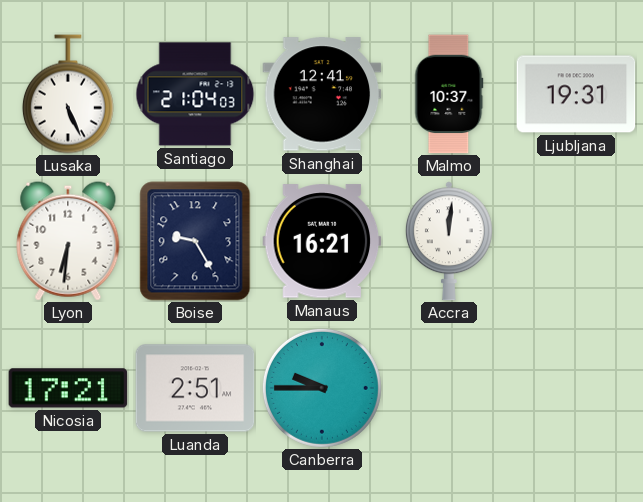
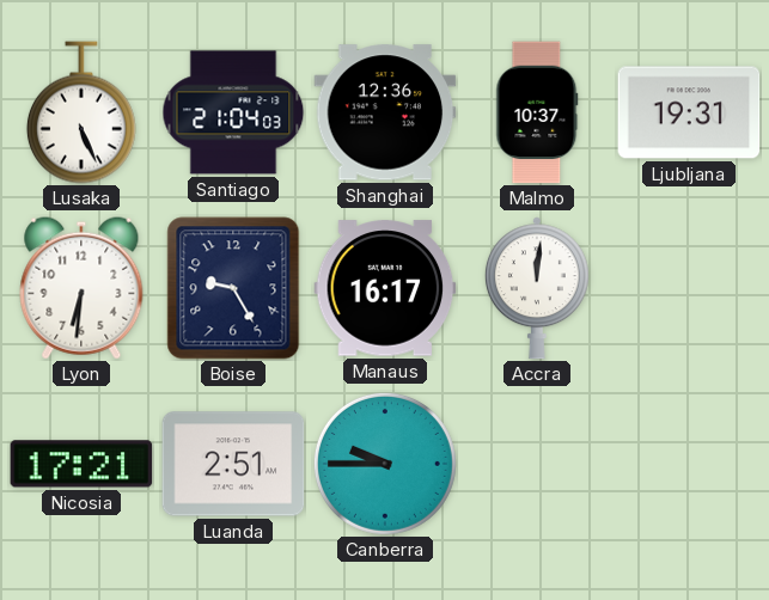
Shanghai: 12:41 -> 12:36 (385, 112)
Manaus: 16:21 -> 16:17 (385, 288)
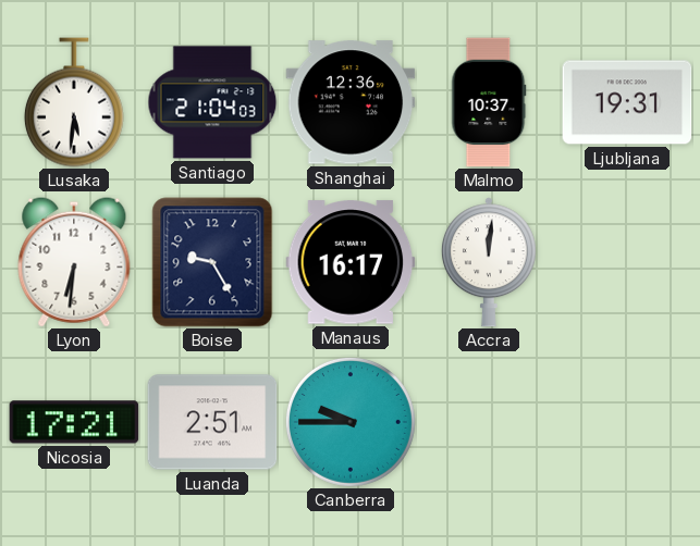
Lusaka: 5:26 -> 5:31 (74, 102)
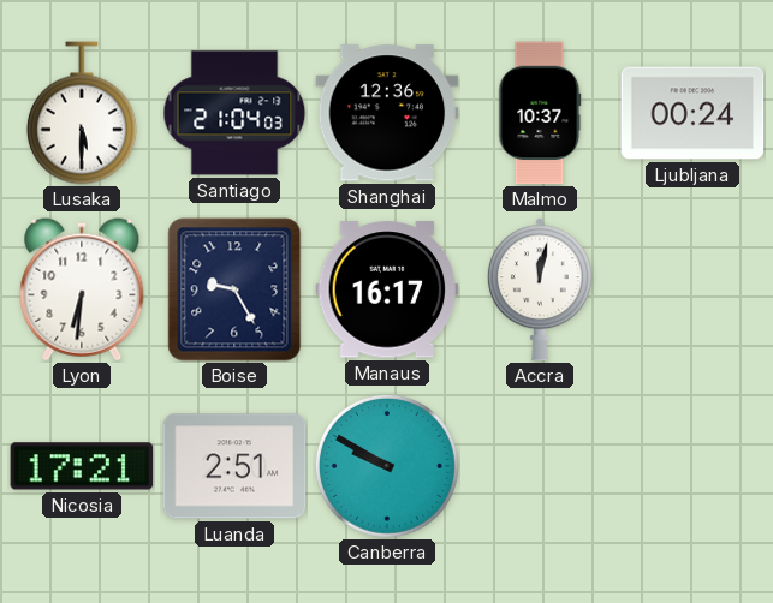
Lusaka: 5:31 -> 5:30 (82, 113)
Ljubljana: 19:31 -> 00:24 (692, 113)
Accra: 12:01 -> 12:02 (540, 289)
Canberra: 9:45 -> 9:50 (387, 466)
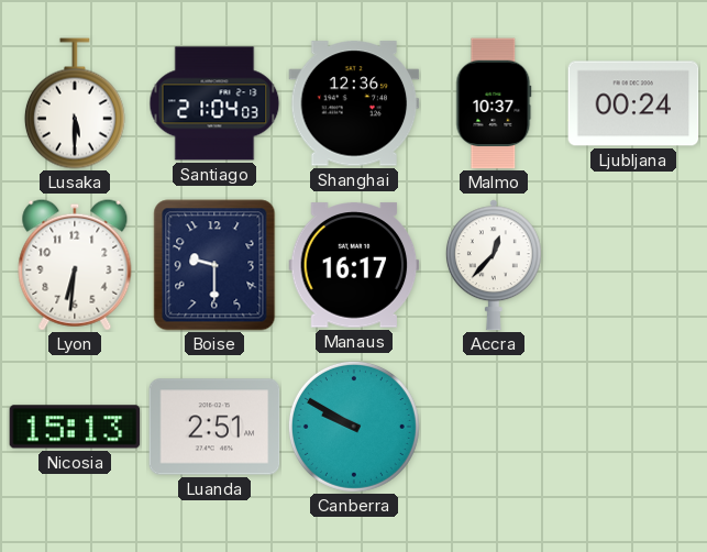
Boise: 9:25 -> 9:30 (214, 265)
Accra: 12:02 -> 12:37 (494, 265)
Nicosia: 17:21 -> 15:13 (75, 427)
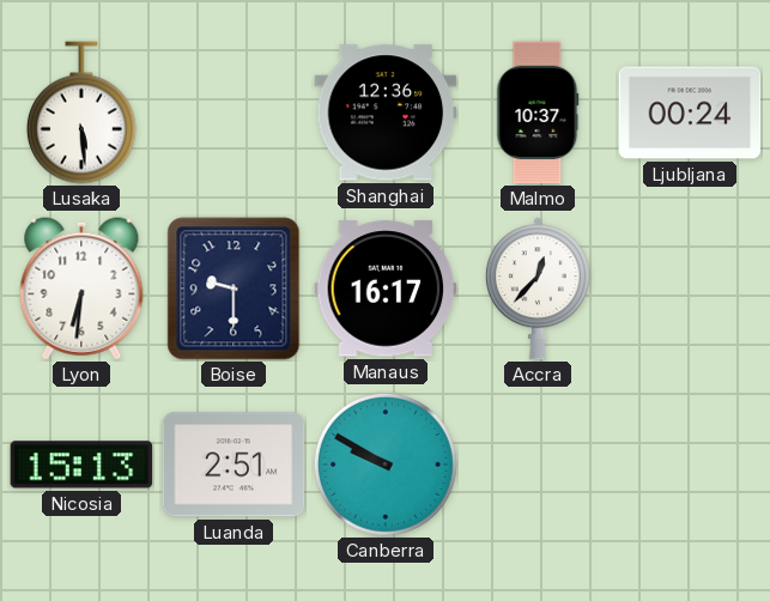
Lusaka: 5:30 -> 5:29 (81, 113)
Santiago: 21:04 -> none (214, 103)
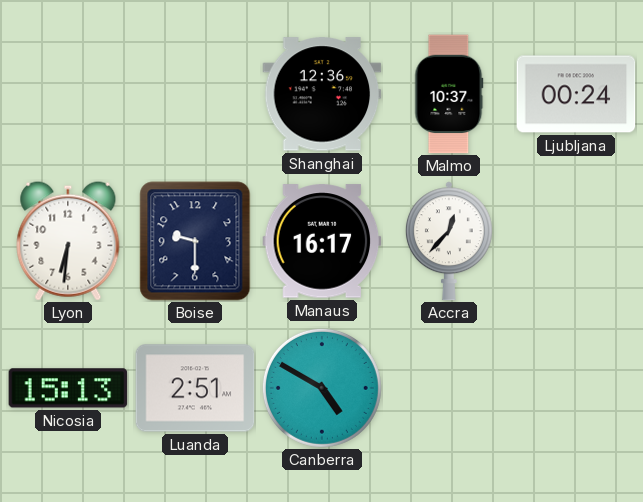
Lusaka: 5:29 -> none (81, 113)
Canberra: 9:50 -> 4:50 (322, 388)
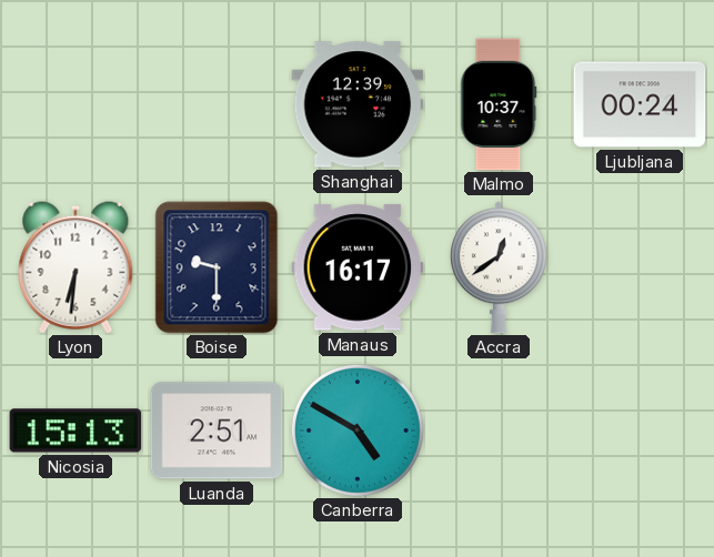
Shanghai: 12:36 -> 12:39 (358, 104)
Accra: 12:37 -> 12:39 (499, 267)
